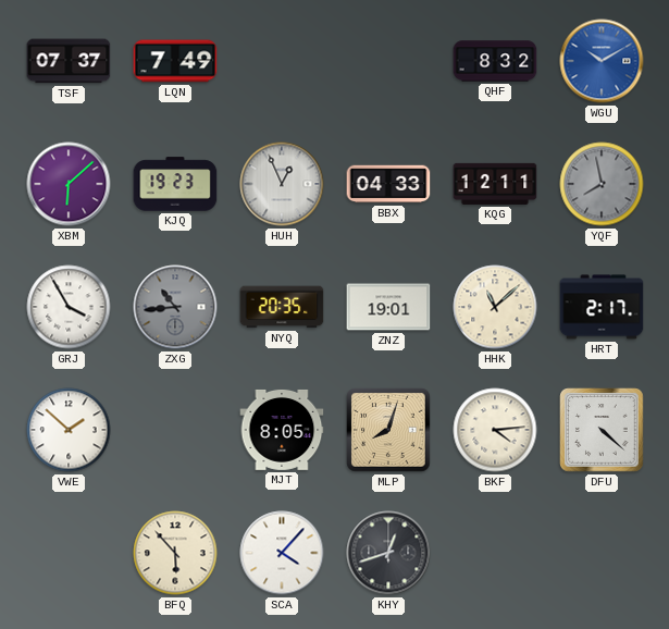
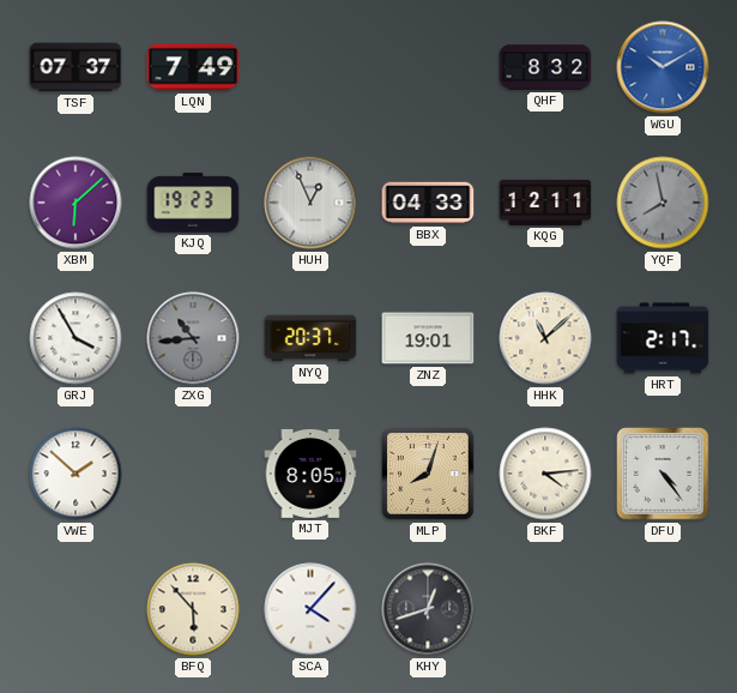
NYQ: 20:35 -> 20:37 (310, 338)
DFU: 4:22 -> 4:24 (663, 474)
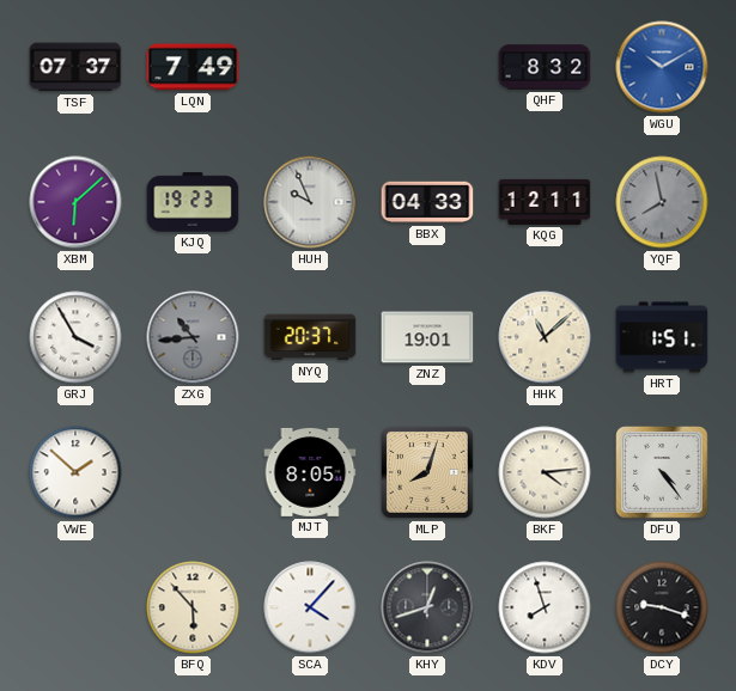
HUH: 12:56 -> 9:56 (310, 202)
HRT: 2:17 -> 1:51 (662, 337)
KDV: none -> 7:57 (545, 607)
DCY: none -> 9:18 (662, 607)
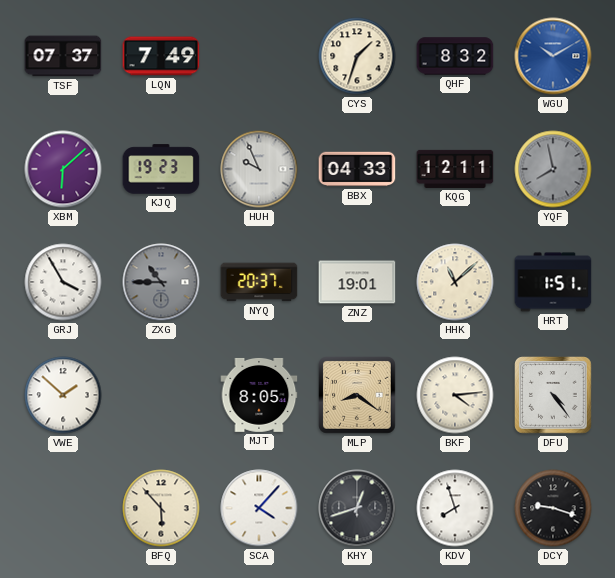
CYS: none -> 1:33 (357, 56)
ZXG: 10:44 -> 10:45 (161, 282)
MLP: 8:03 -> 8:21 (357, 395)
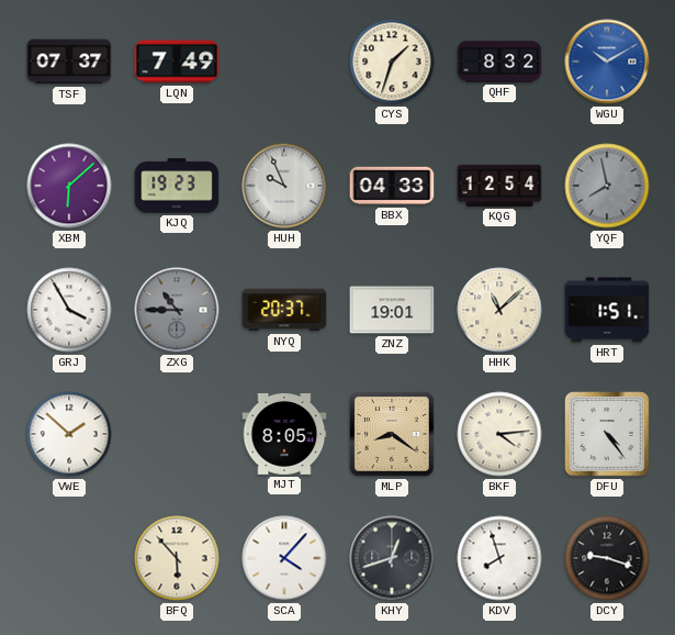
KQG: 12:11 -> 12:54 (499, 186)
